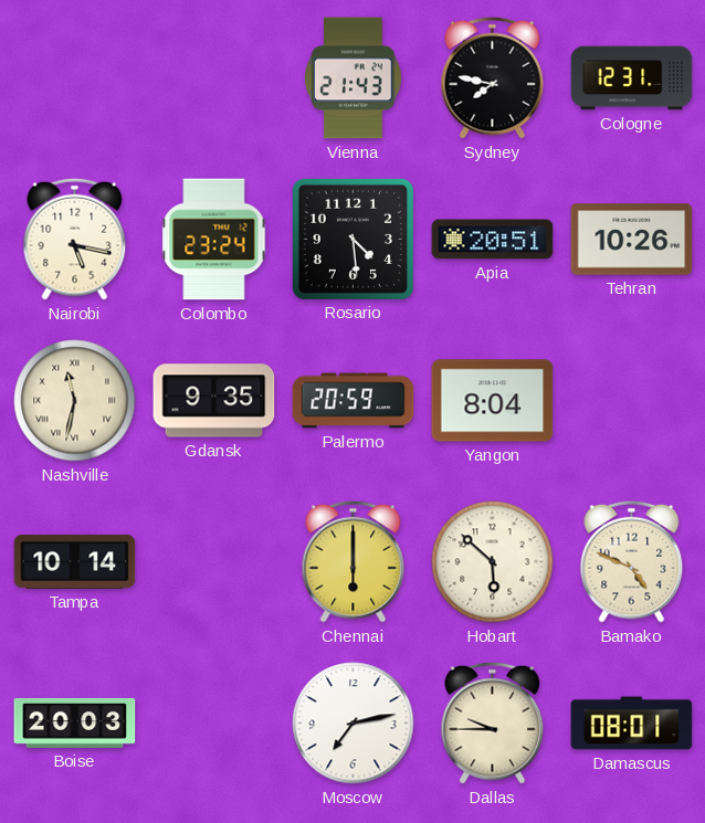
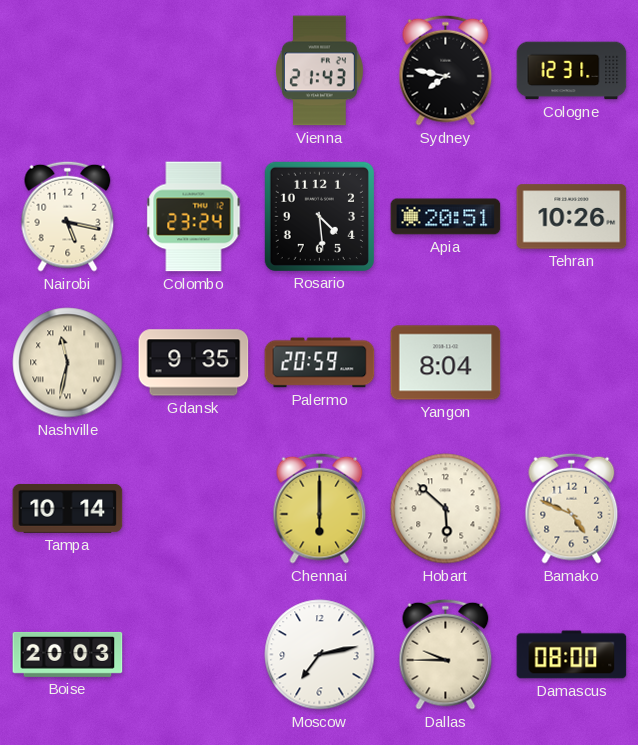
Damascus: 08:01 -> 08:00 (572, 655)
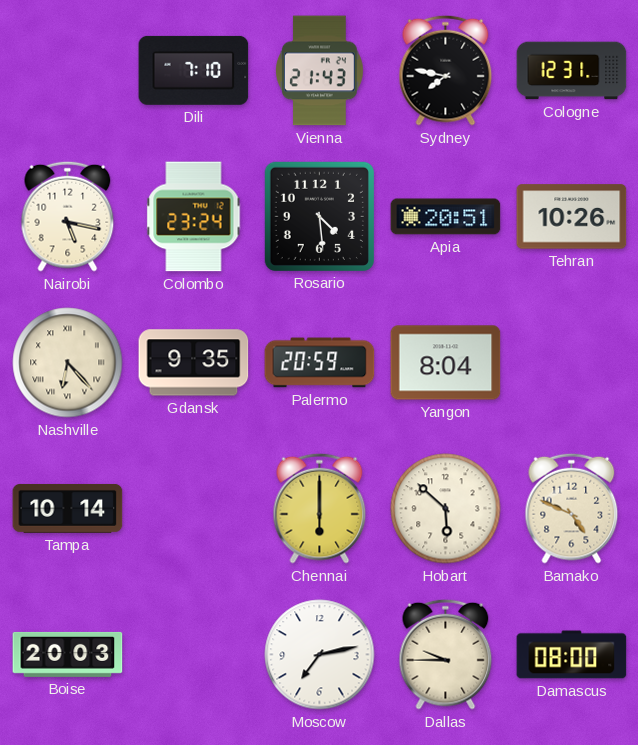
Dili: none -> 7:10 (194, 70)
Nashville: 11:32 -> 6:23 (68, 363)
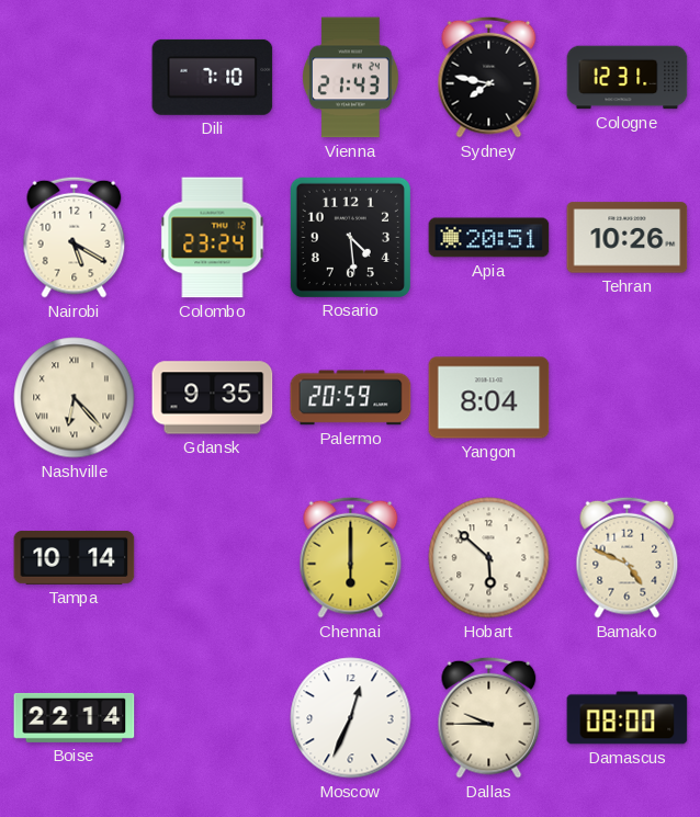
Nairobi: 5:17 -> 5:20 (75, 237)
Boise: 20:03 -> 22:14 (75, 717)
Moscow: 7:13 -> 12:34 (351, 718)
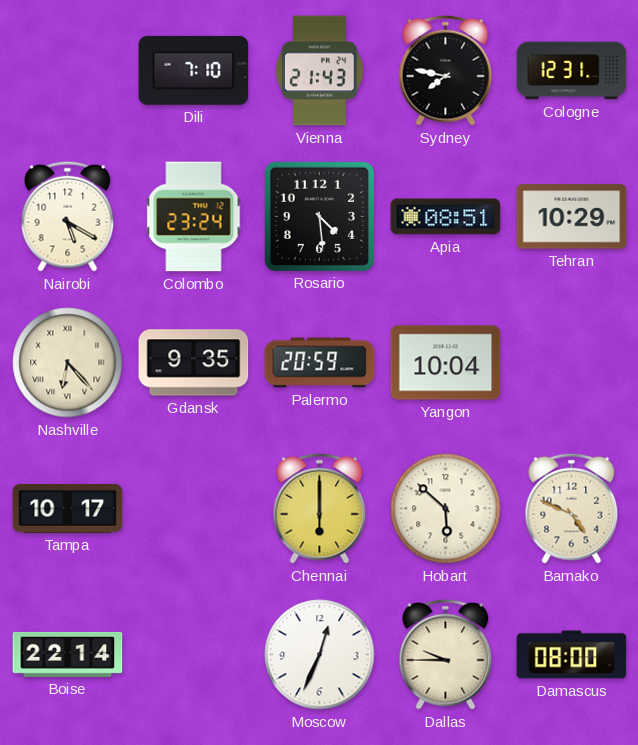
Apia: 20:51 -> 08:51 (446, 217)
Tehran: 10:26 -> 10:29 (572, 217)
Yangon: 8:04 -> 10:04 (446, 363)
Tampa: 10:14 -> 10:17 (68, 508)
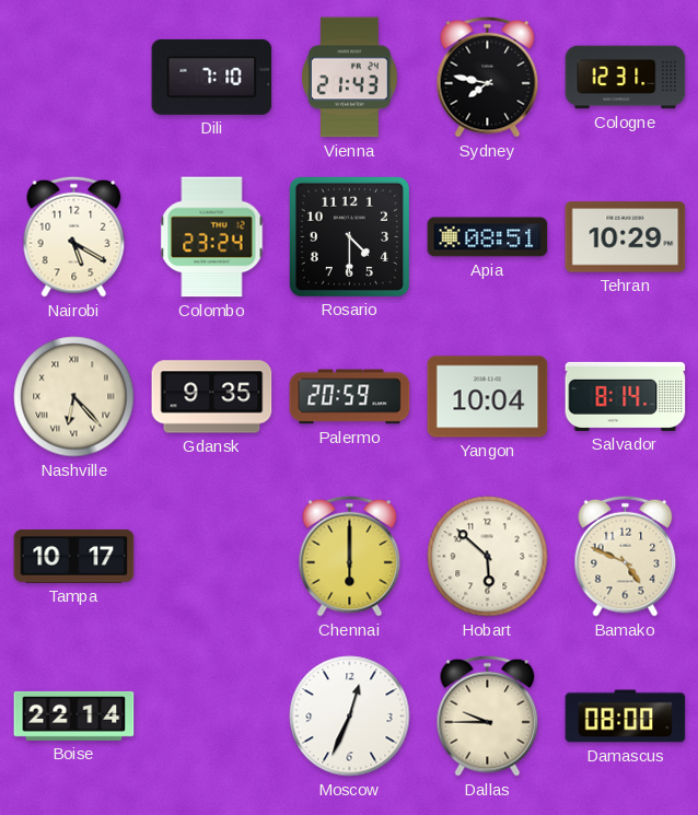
Rosario: 4:29 -> 4:30 (349, 236)
Salvador: none -> 8:14 (626, 396)
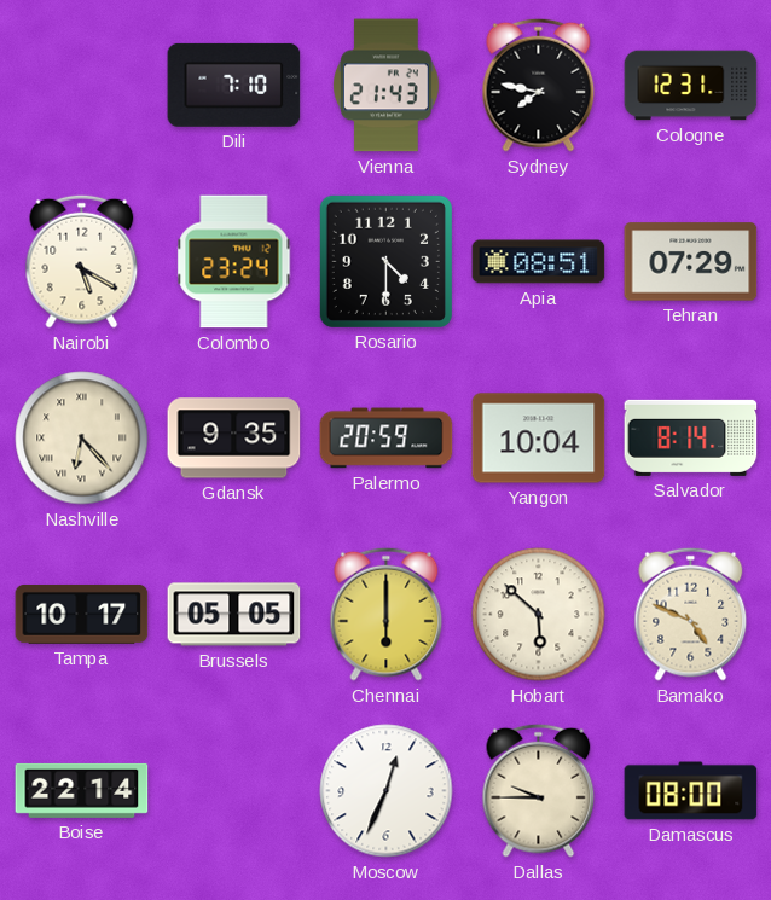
Tehran: 10:29 -> 07:29 (691, 262)
Brussels: none -> 05:05 (234, 615)
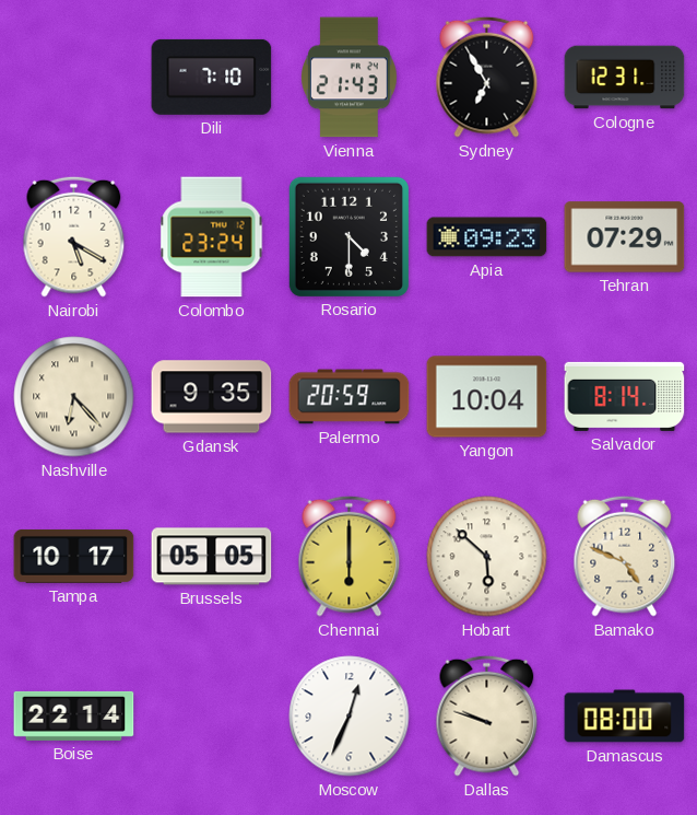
Sydney: 7:47 -> 6:55 (487, 77)
Apia: 08:51 -> 09:23 (487, 237)
Dallas: 9:45 -> 9:48 (487, 715)
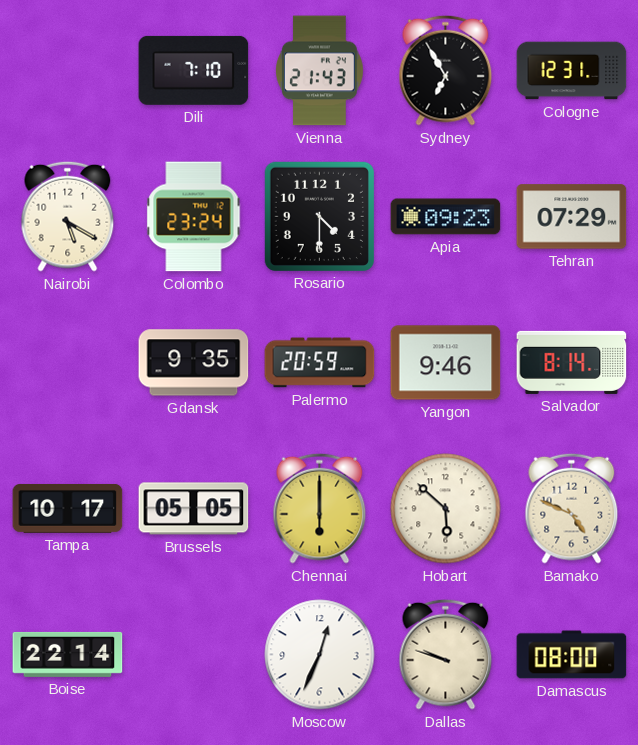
Nashville: 6:23 -> none (74, 397)
Yangon: 10:04 -> 9:46 (446, 363)
